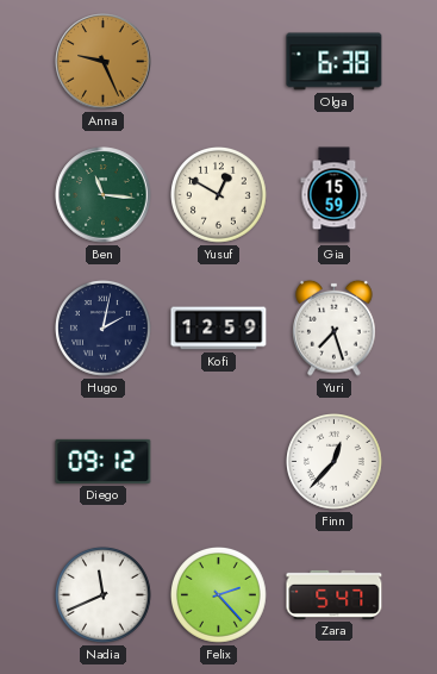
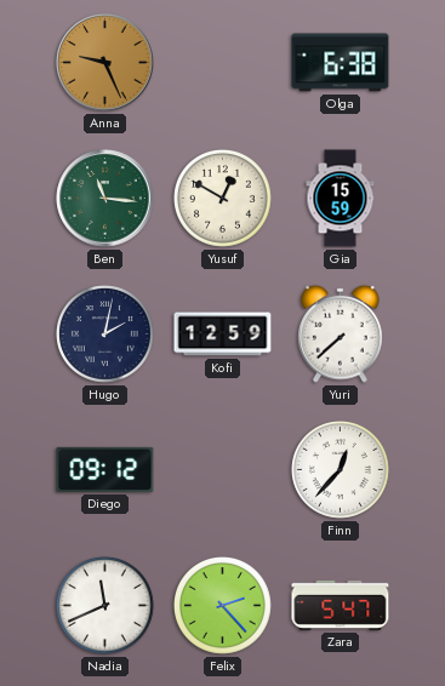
Yuri: 7:27 -> 7:38 (341, 333)
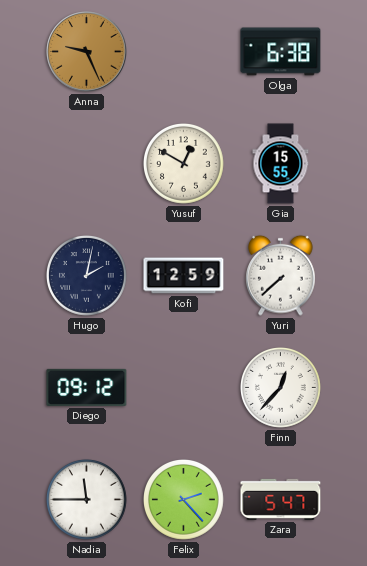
Ben: 11:16 -> none (105, 199)
Gia: 15:59 -> 15:55 (281, 164)
Nadia: 11:41 -> 11:45 (87, 500)
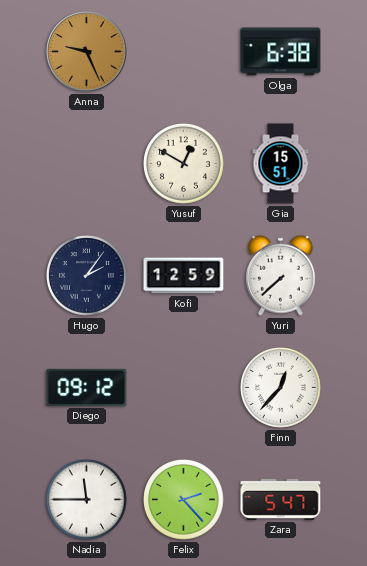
Gia: 15:55 -> 15:51 (281, 164)
Hugo: 2:02 -> 2:06 (87, 276)
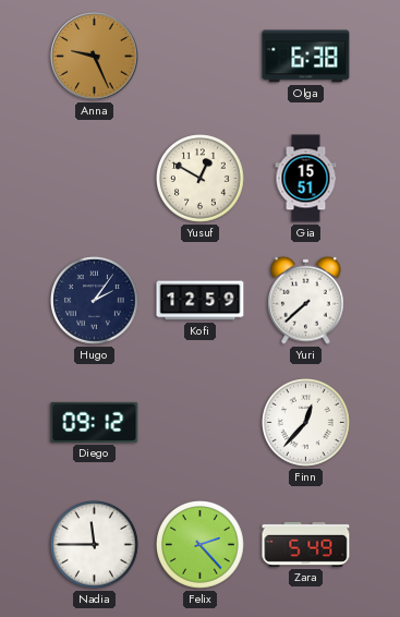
Zara: 5:47 -> 5:49 (306, 544)
